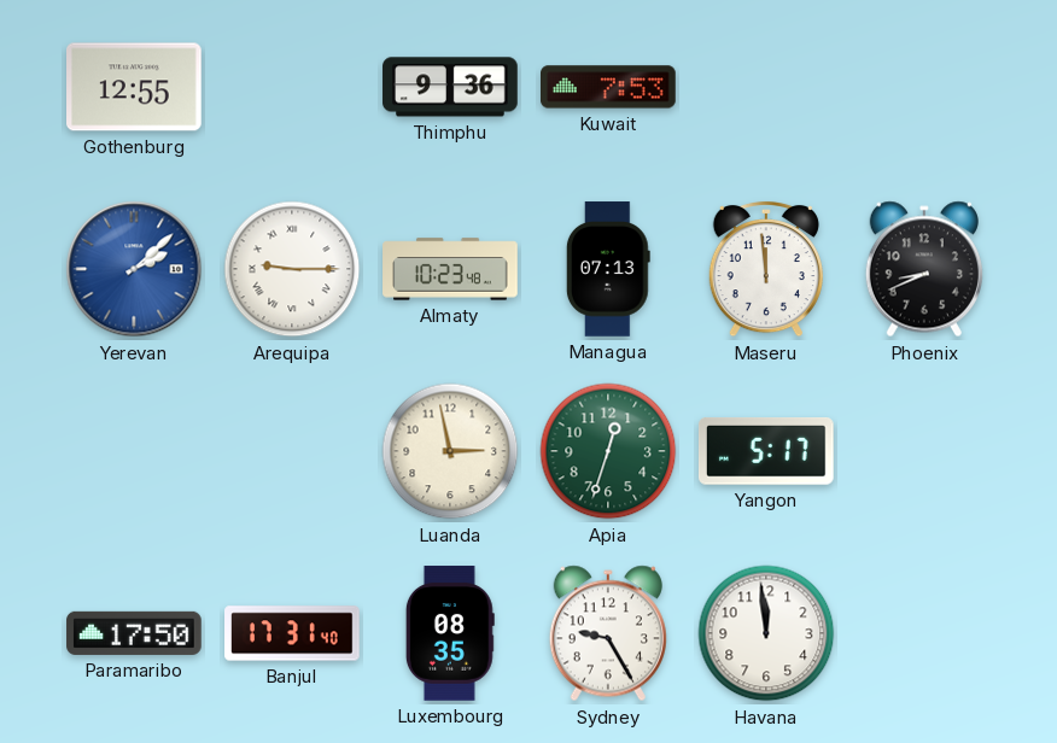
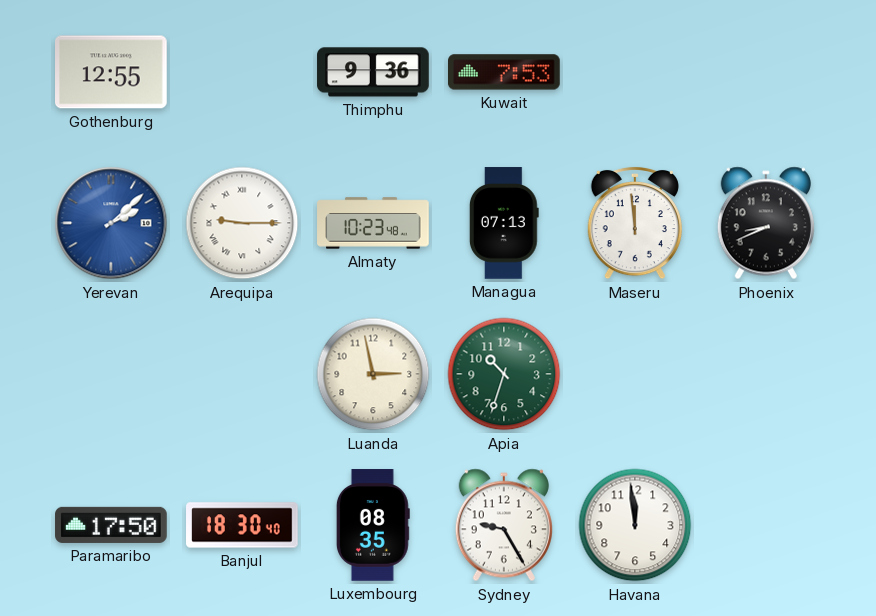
Apia: 12:33 -> 10:33 (504, 374)
Yangon: 5:17 -> none (766, 452)
Banjul: 17:31 -> 18:30 (242, 525)
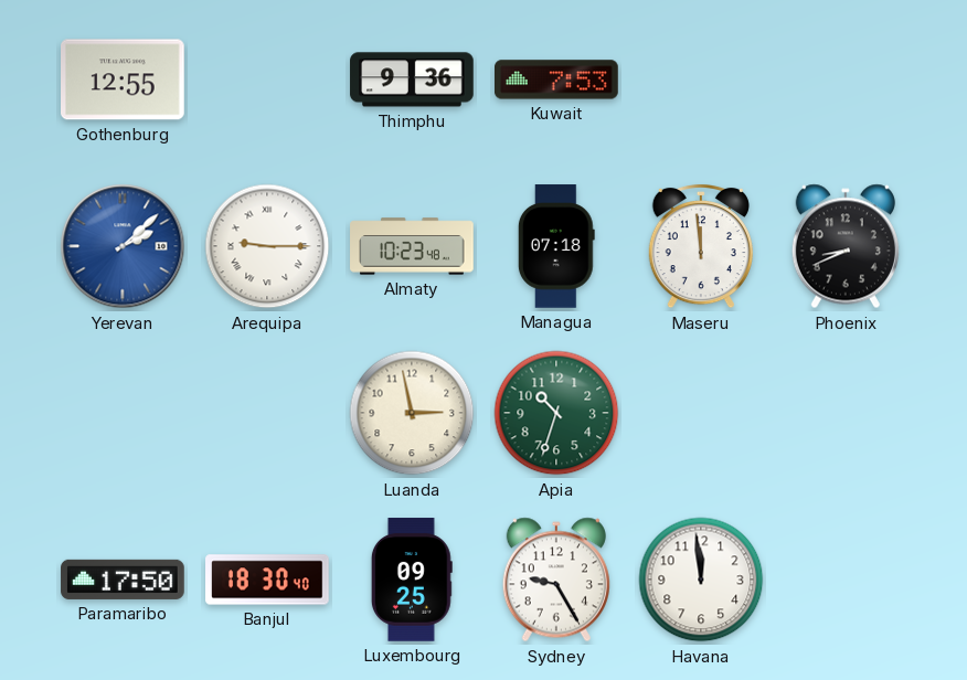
Managua: 07:13 -> 07:18 (556, 246)
Luxembourg: 08:35 -> 09:25 (412, 580)
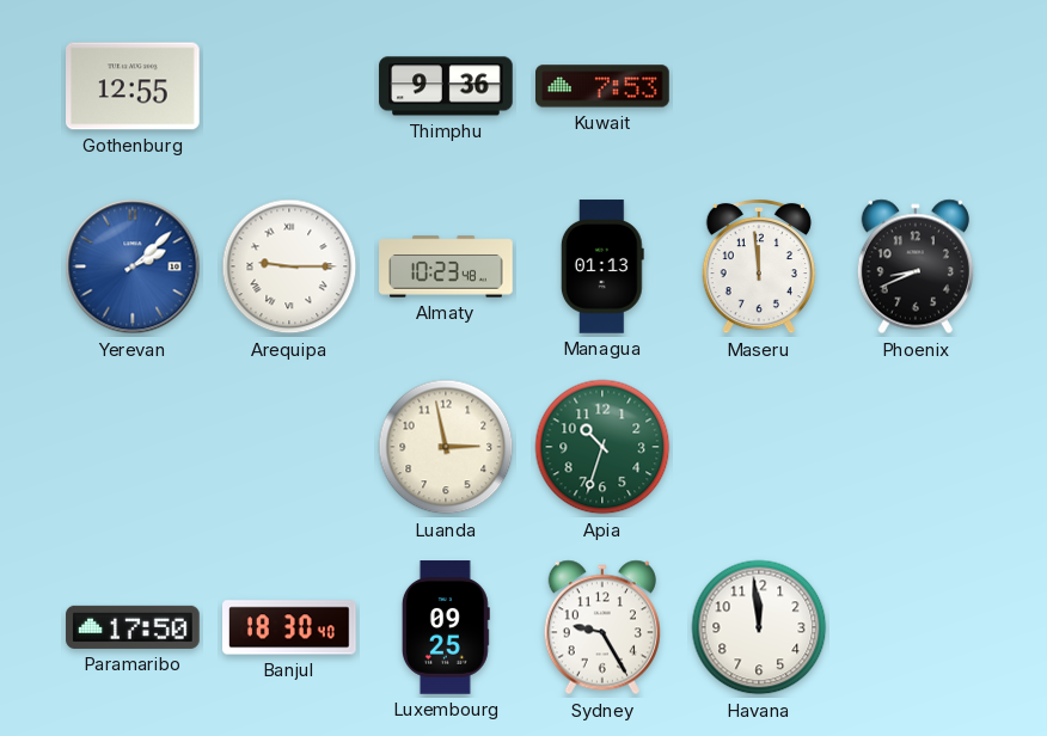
Managua: 07:18 -> 01:13 (602, 266)
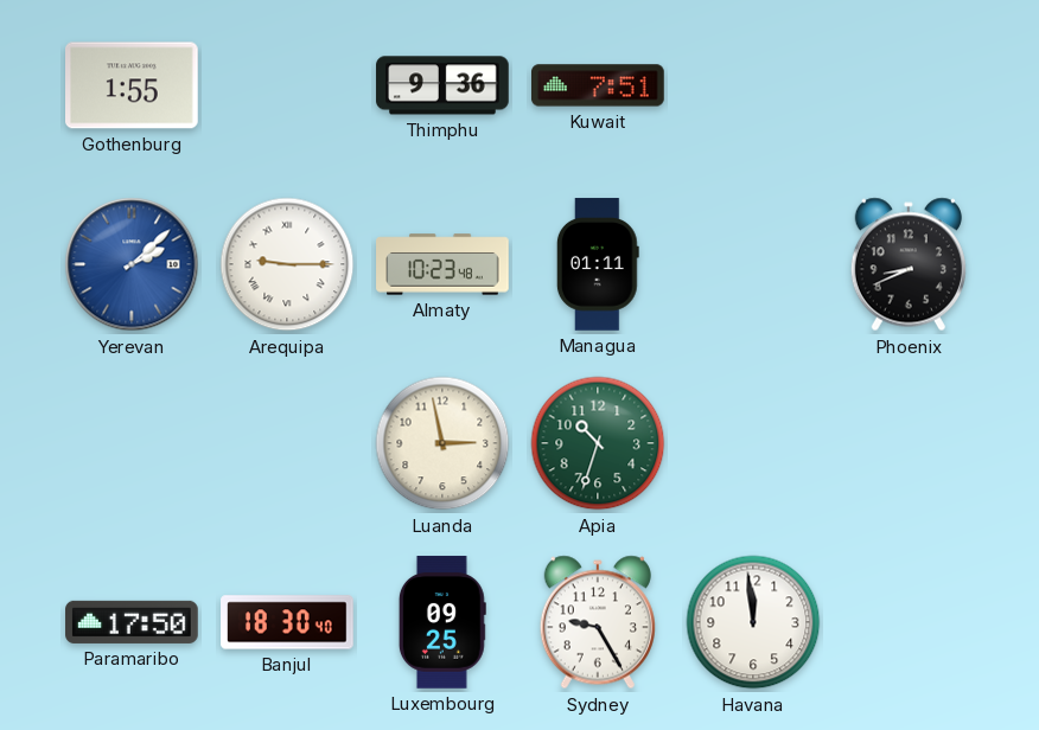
Gothenburg: 12:55 -> 1:55 (133, 85)
Kuwait: 7:53 -> 7:51 (599, 85)
Managua: 01:13 -> 01:11 (598, 264)
Maseru: 11:59 -> none (759, 266)
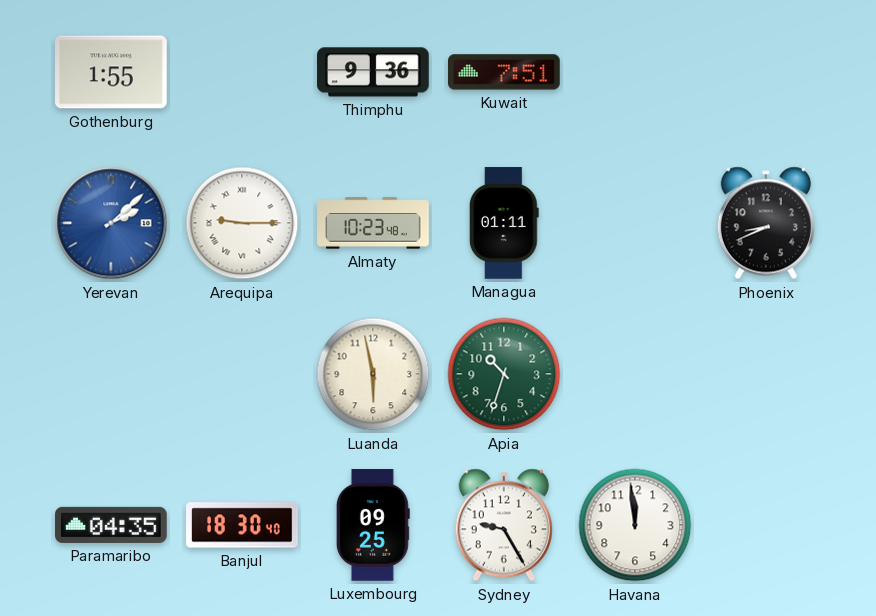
Luanda: 2:58 -> 5:58 (373, 374)
Paramaribo: 17:50 -> 04:35 (111, 525)
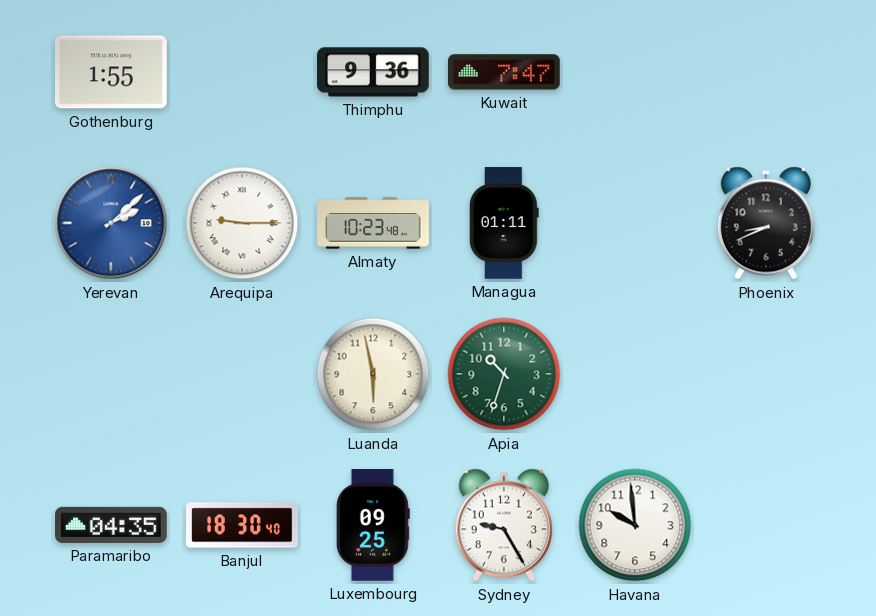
Kuwait: 7:51 -> 7:47 (505, 72)
Havana: 11:59 -> 9:59 (635, 525)
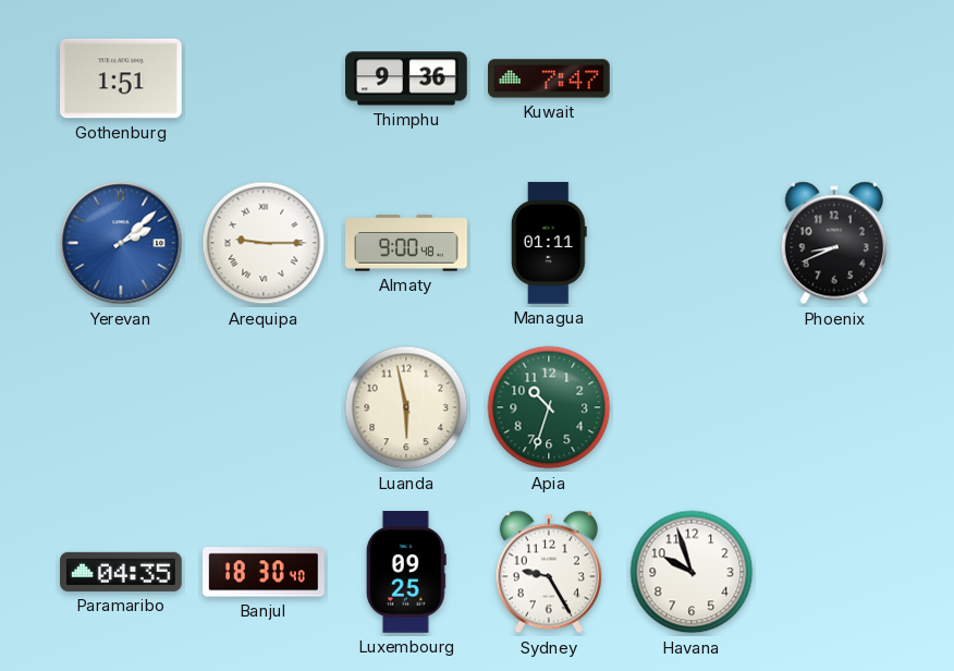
Gothenburg: 1:55 -> 1:51 (122, 78)
Almaty: 10:23 -> 9:00 (406, 243)
Havana: 9:59 -> 9:57 (692, 572)
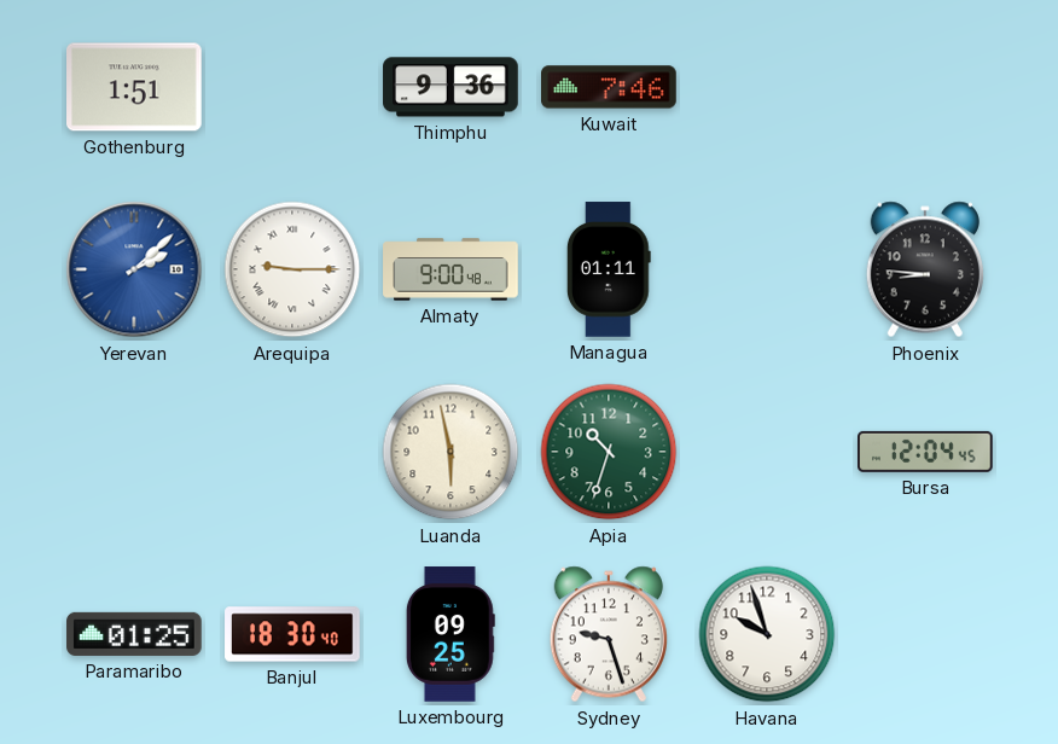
Kuwait: 7:47 -> 7:46 (610, 87)
Phoenix: 8:41 -> 8:46 (925, 269)
Bursa: none -> 12:04 (926, 452)
Paramaribo: 04:35 -> 01:25 (134, 634)
Sydney: 9:25 -> 9:27 (609, 634)
